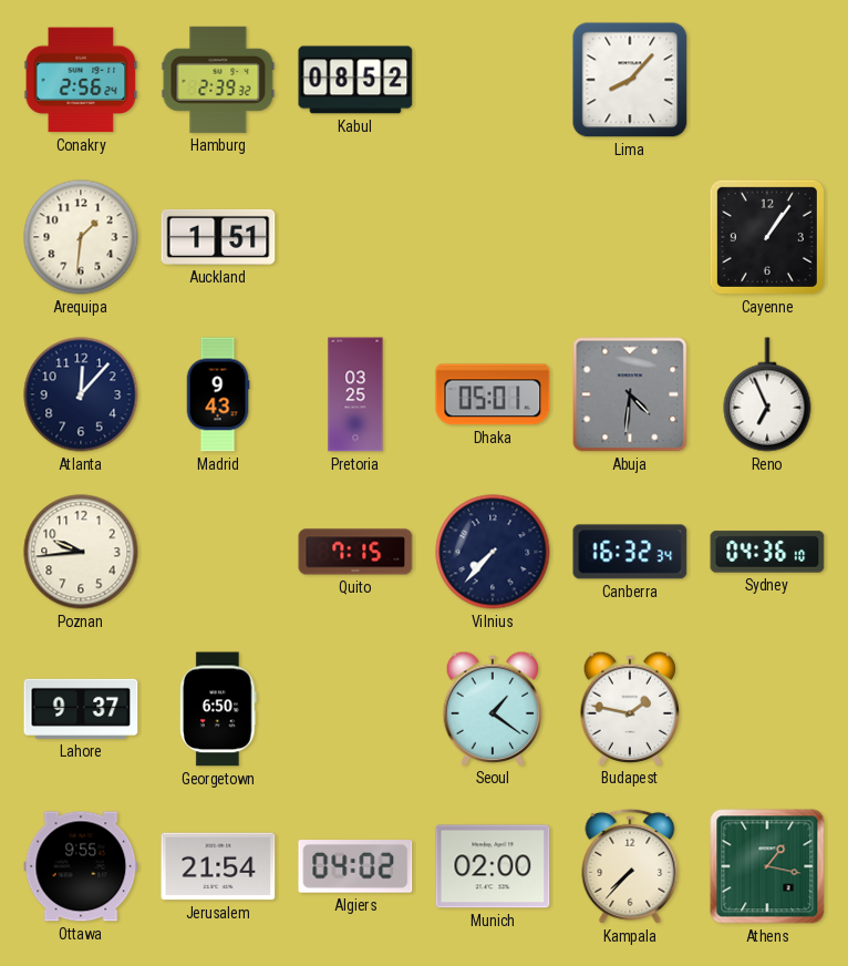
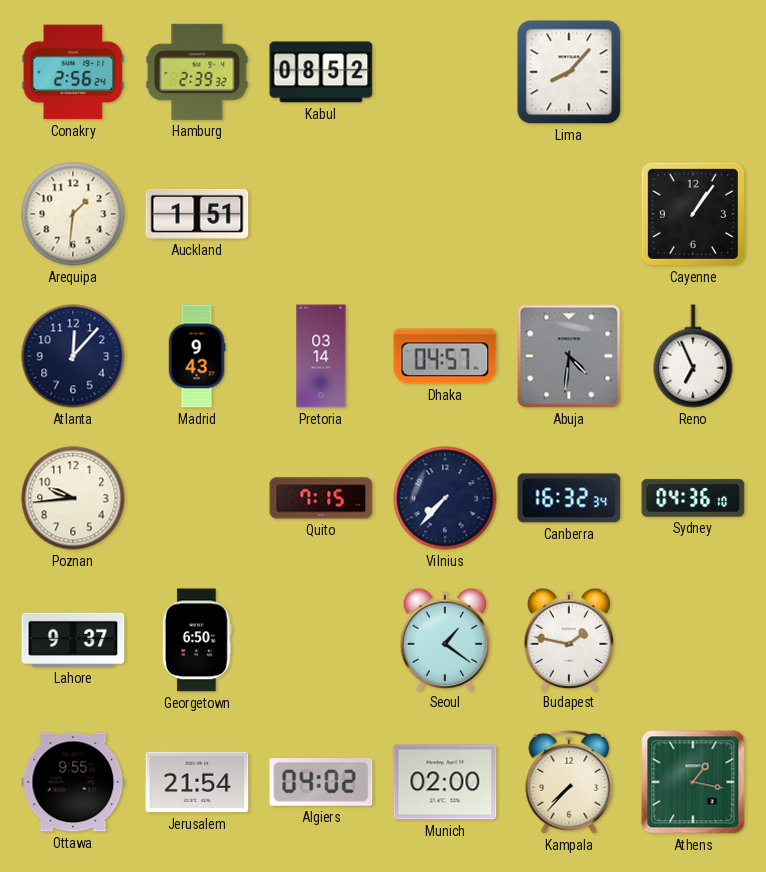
Pretoria: 03:25 -> 03:14 (321, 356)
Dhaka: 05:01 -> 04:57 (445, 356)
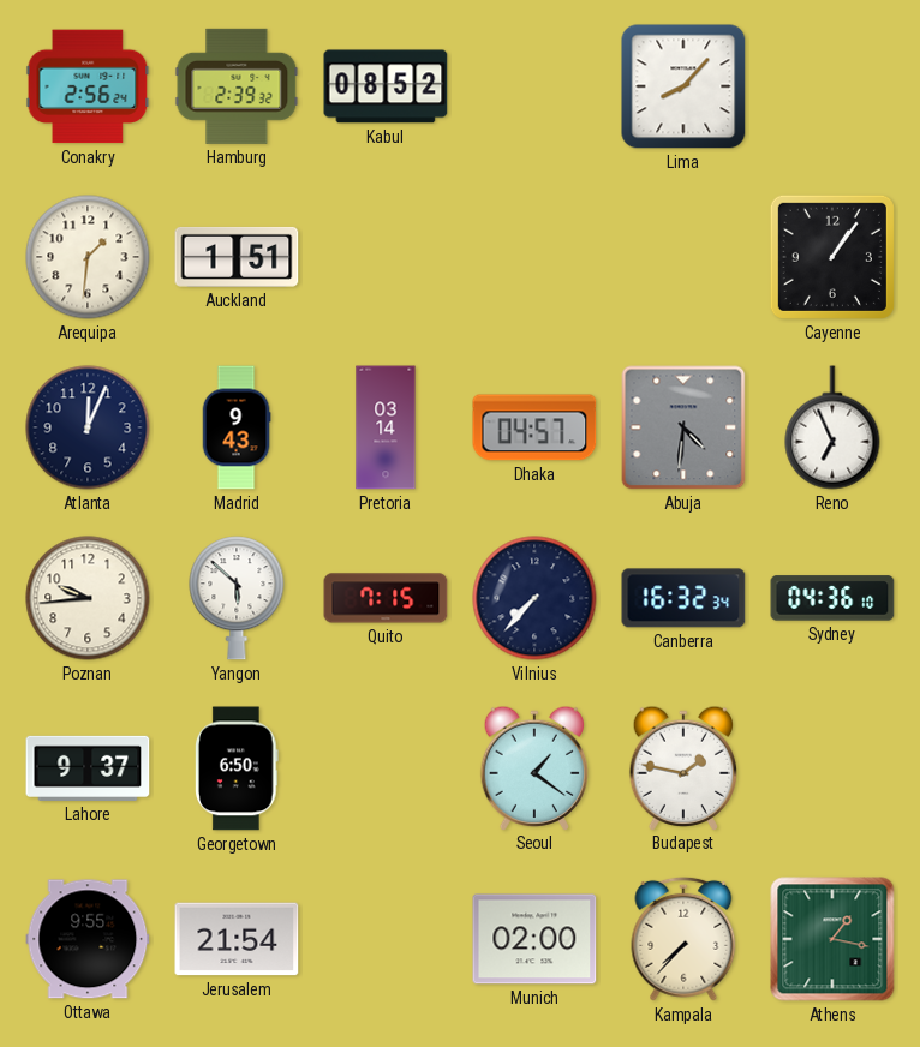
Atlanta: 12:07 -> 12:04 (88, 427)
Yangon: none -> 5:52 (237, 598)
Algiers: 04:02 -> none (321, 783)
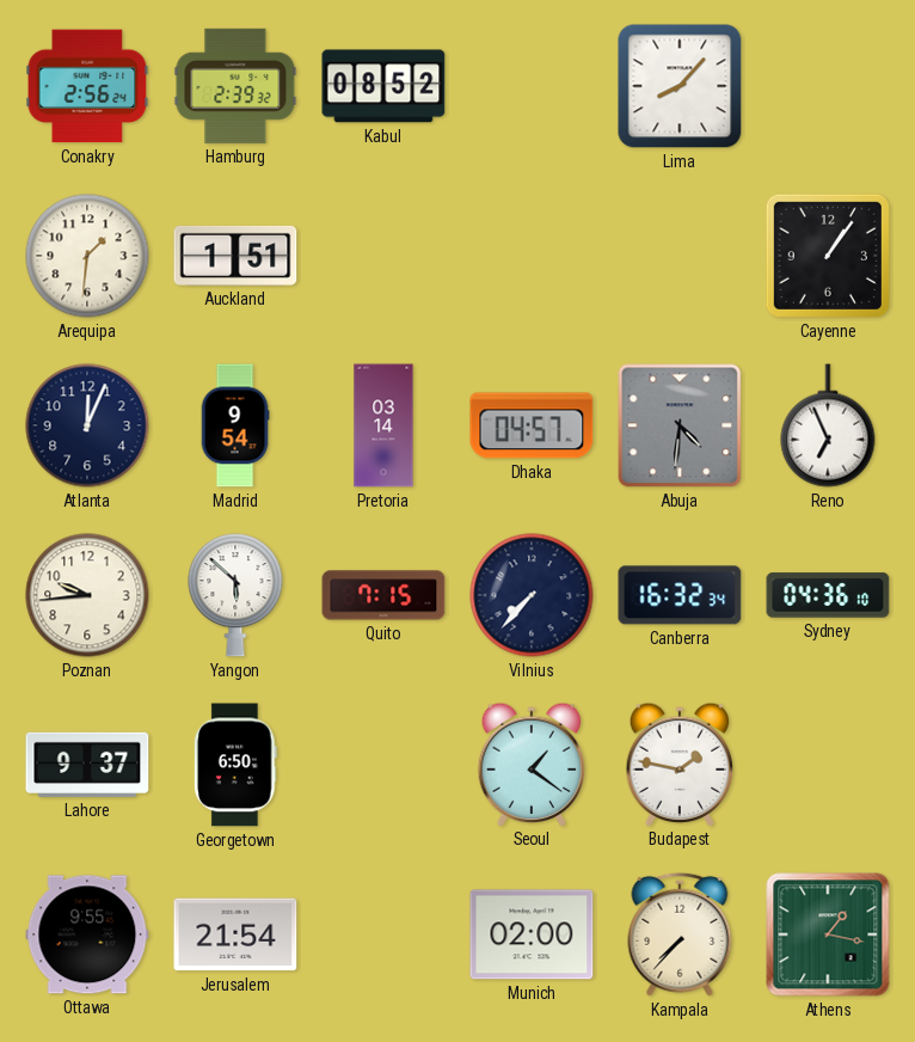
Madrid: 9:43 -> 9:54 (235, 425)
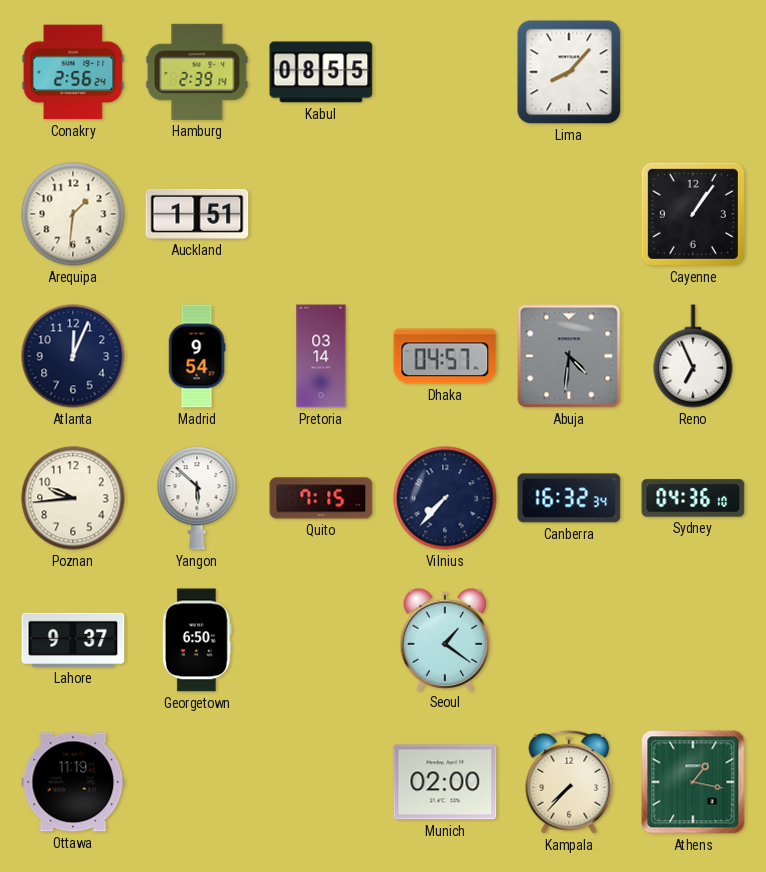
Hamburg: 2:39:32 -> 2:39:14 (197, 72)
Kabul: 08:52 -> 08:55 (321, 72)
Budapest: 1:47 -> none (680, 764)
Ottawa: 9:55 -> 11:19 (73, 782)
Jerusalem: 21:54 -> none (235, 934)
